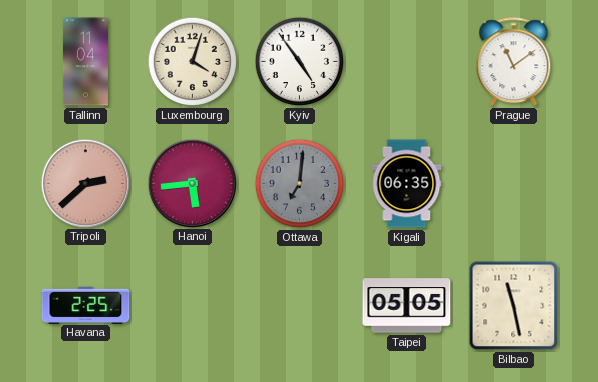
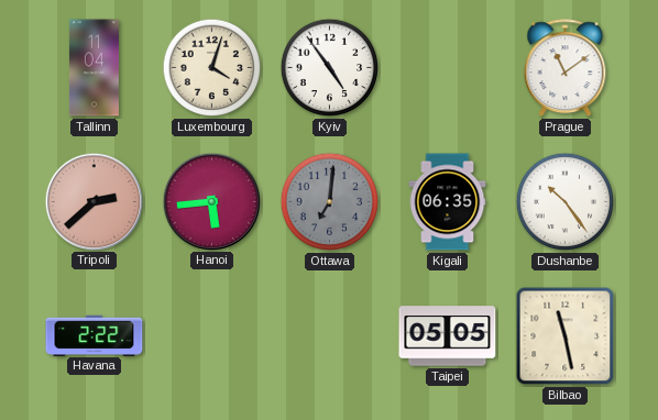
Dushanbe: none -> 10:24 (566, 202)
Havana: 2:25 -> 2:22 (95, 335)
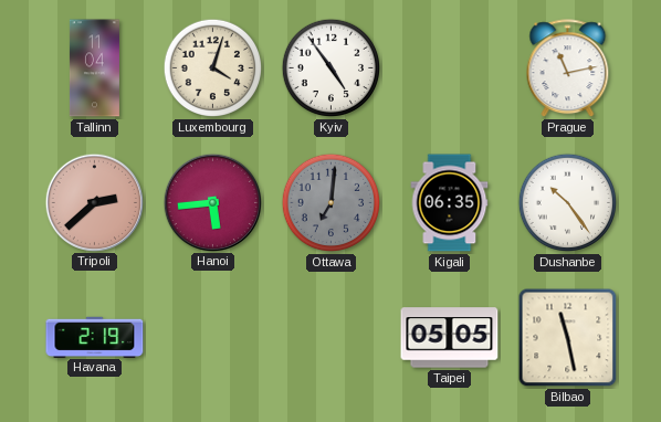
Prague: 11:09 -> 11:13 (568, 68)
Havana: 2:22 -> 2:19 (95, 337)
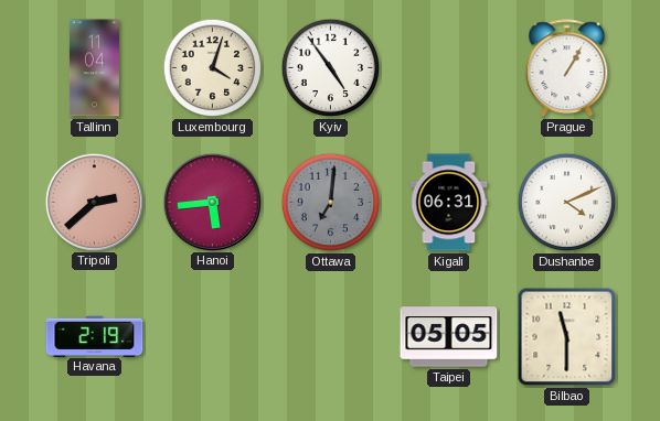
Prague: 11:13 -> 1:05 (567, 68)
Kigali: 06:35 -> 06:31 (449, 203)
Dushanbe: 10:24 -> 4:11 (567, 203)
Bilbao: 11:28 -> 11:30 (567, 337)
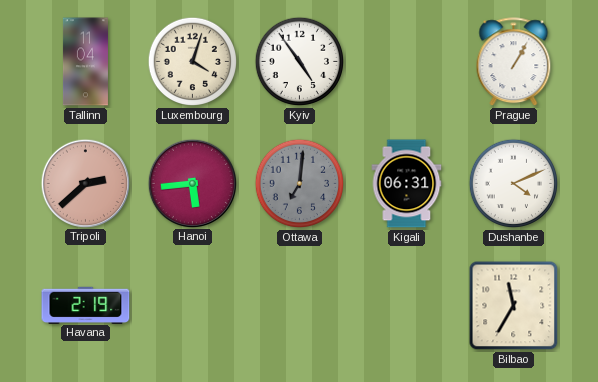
Taipei: 05:05 -> none (449, 337)
Bilbao: 11:30 -> 11:35 (514, 306)
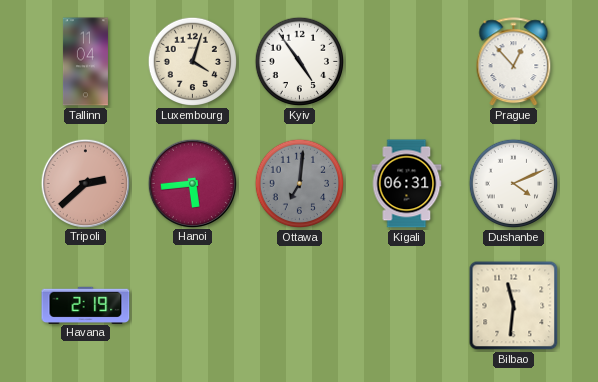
Prague: 1:05 -> 12:53 (514, 62)
Bilbao: 11:35 -> 11:31 (514, 306)
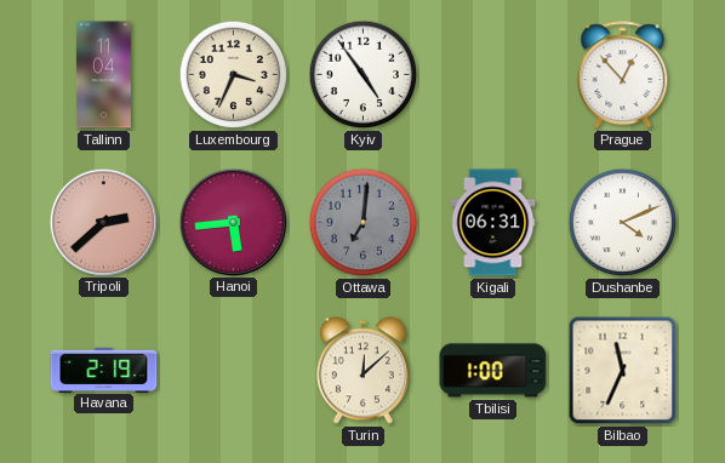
Luxembourg: 4:03 -> 3:34 (234, 75)
Turin: none -> 12:08 (362, 371)
Tbilisi: none -> 1:00 (493, 371)
Bilbao: 11:31 -> 11:34 (623, 371)
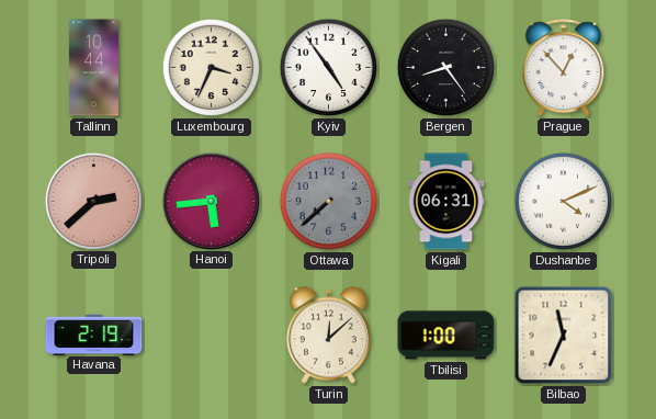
Tallinn: 11:04 -> 10:44 (93, 68)
Bergen: none -> 8:24 (446, 68)
Ottawa: 7:01 -> 7:38 (329, 202)
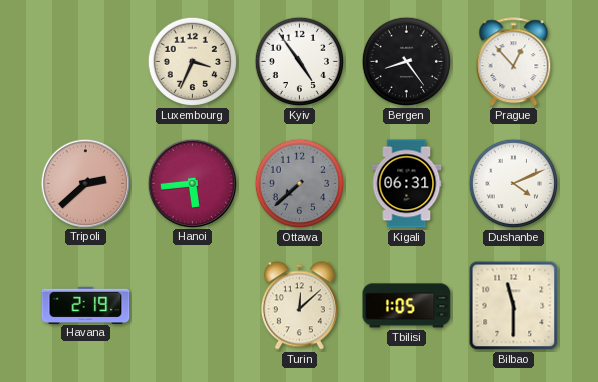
Tallinn: 10:44 -> none (93, 68)
Tbilisi: 1:00 -> 1:05 (407, 306)
Bilbao: 11:34 -> 11:30 (514, 306)
